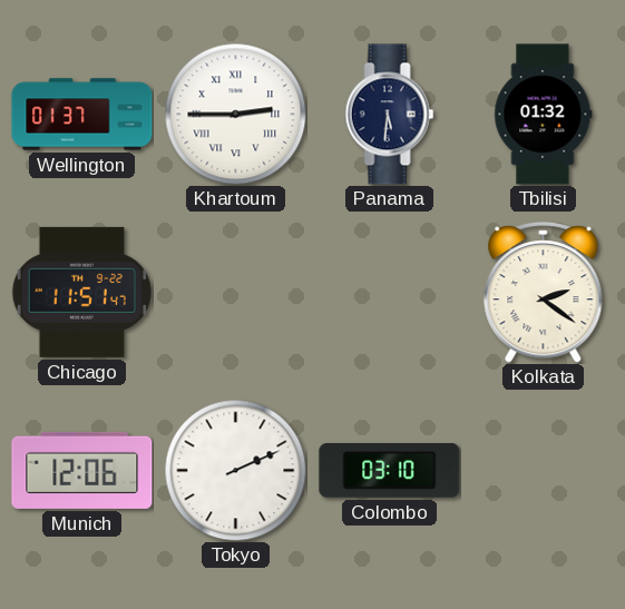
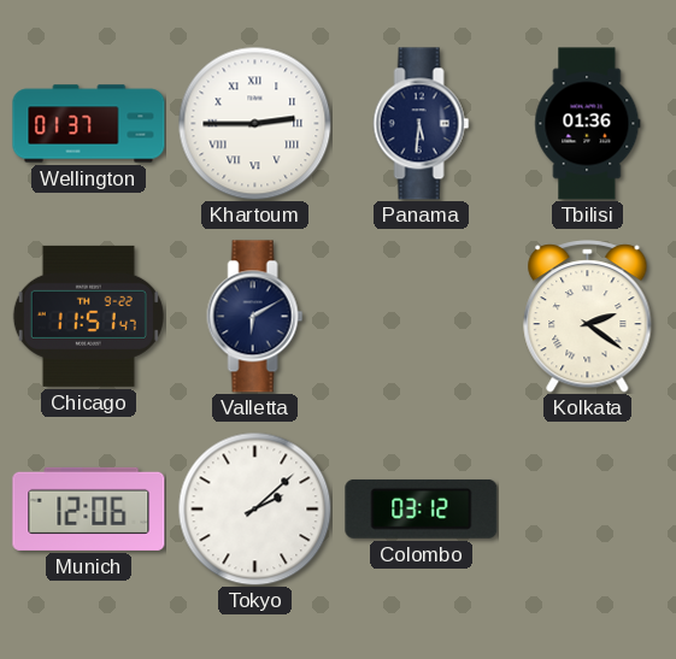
Tbilisi: 01:32 -> 01:36 (588, 124)
Valletta: none -> 6:10 (255, 317)
Tokyo: 2:11 -> 2:08 (254, 508)
Colombo: 03:10 -> 03:12 (422, 508)
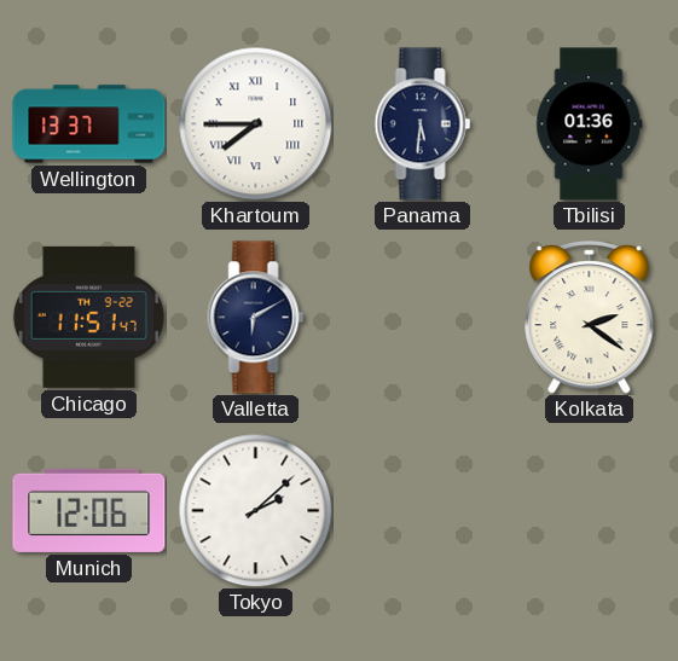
Wellington: 01:37 -> 13:37 (89, 124)
Khartoum: 2:45 -> 7:45 (255, 123)
Colombo: 03:12 -> none (422, 508)
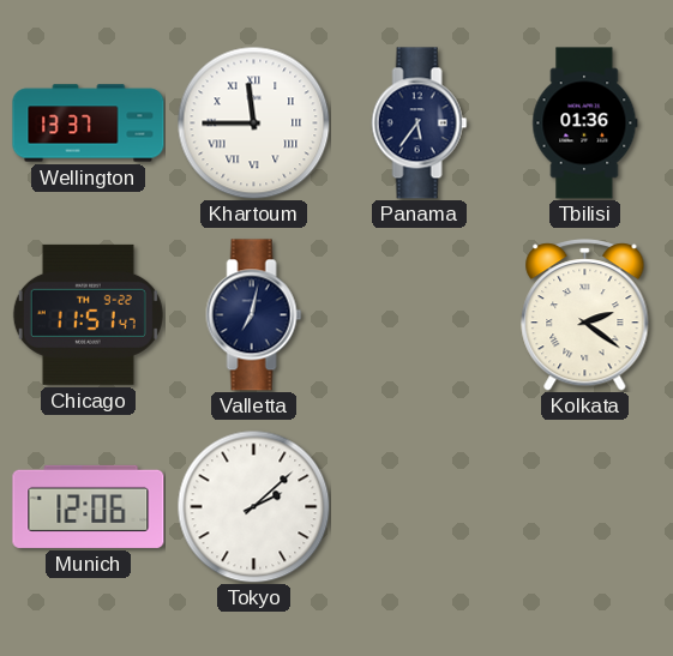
Khartoum: 7:45 -> 11:45 (253, 122)
Panama: 5:31 -> 5:36 (420, 124)
Valletta: 6:10 -> 7:02 (254, 315)
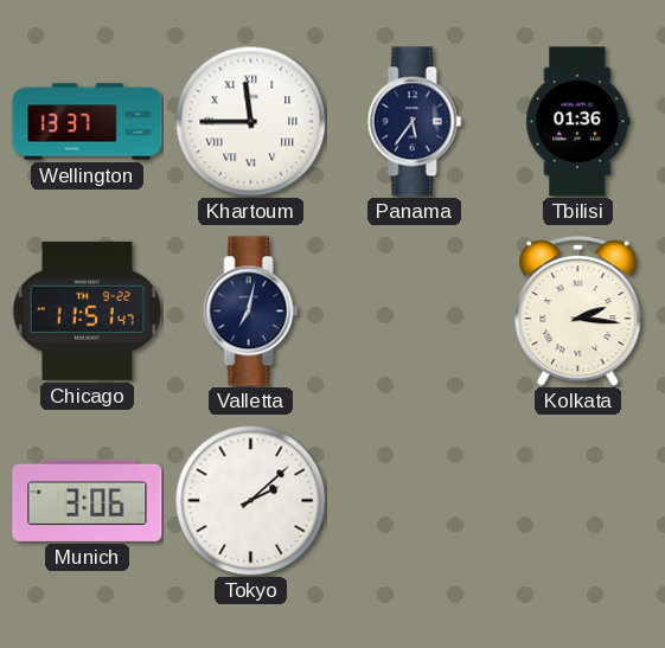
Kolkata: 2:21 -> 2:16 (578, 312)
Munich: 12:06 -> 3:06 (88, 500)
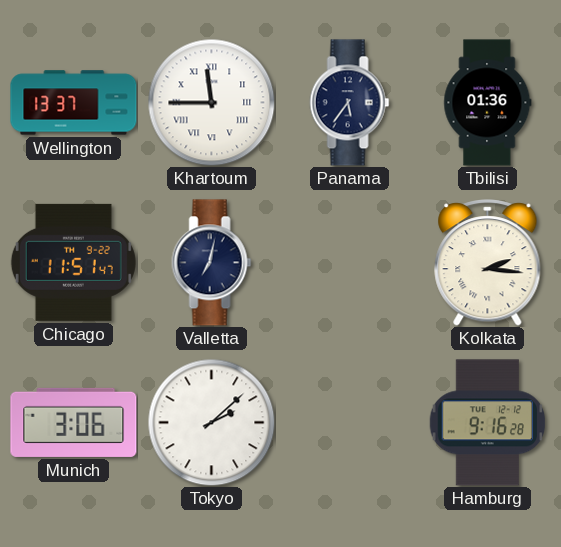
Hamburg: none -> 9:16 (488, 423)
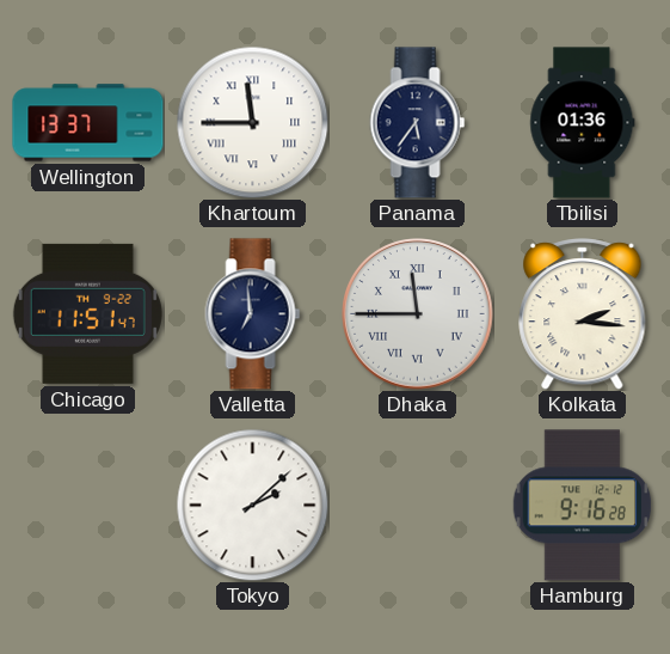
Valletta: 7:02 -> 6:59 (253, 314)
Dhaka: none -> 11:45 (418, 314)
Munich: 3:06 -> none (74, 422)
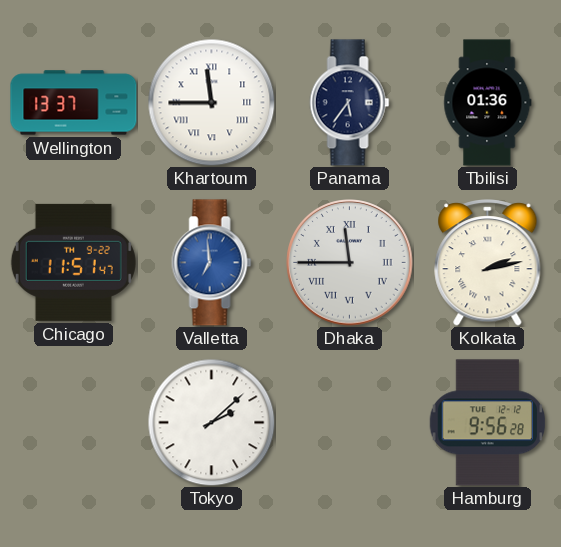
Valletta dial: navy -> blue (212, 263)
Kolkata: 2:16 -> 2:13 (488, 263)
Hamburg: 9:16 -> 9:56 (488, 423)
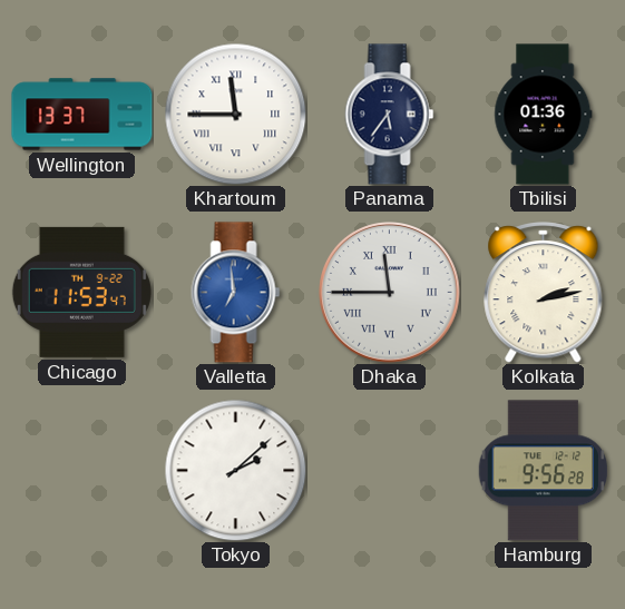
Chicago: 11:51 -> 11:53 (81, 292)
